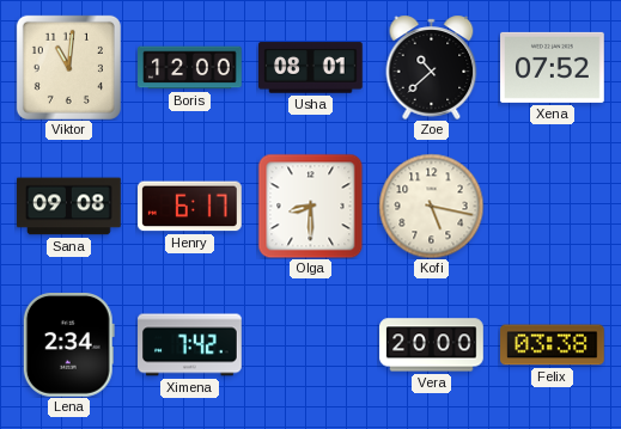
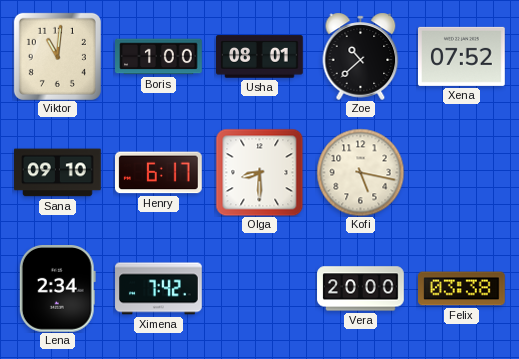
Boris: 12:00 -> 1:00 (159, 57)
Sana: 09:08 -> 09:10 (58, 173)
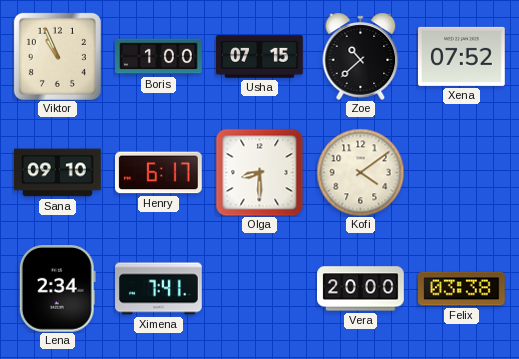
Viktor: 11:01 -> 10:56 (57, 56)
Usha: 08:01 -> 07:15 (260, 57)
Kofi: 5:17 -> 4:09 (360, 172)
Ximena: 7:42 -> 7:41 (159, 289)
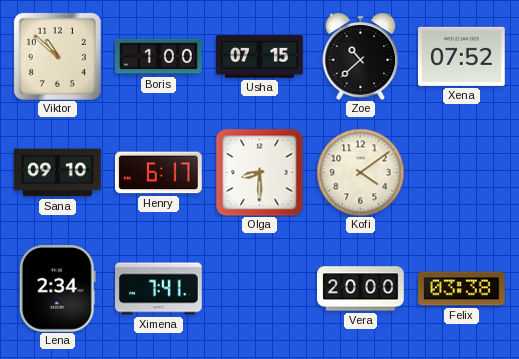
Viktor: 10:56 -> 10:52 (57, 56)
